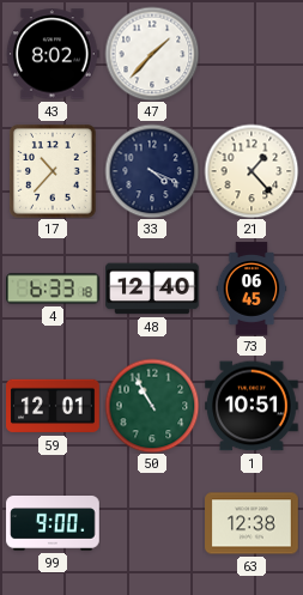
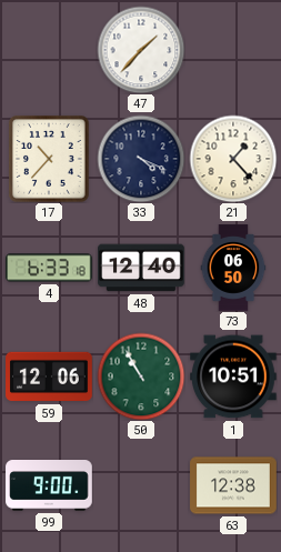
43: 8:02 -> none (53, 54)
73: 06:45 -> 06:50 (233, 268)
59: 12:01 -> 12:06 (49, 377)
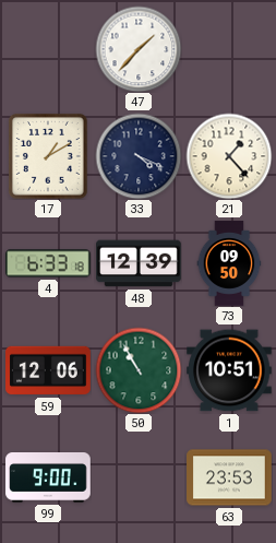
17: 10:37 -> 1:10 (49, 156)
48: 12:40 -> 12:39 (139, 263)
73: 06:50 -> 09:50 (229, 263)
63: 12:38 -> 23:53 (229, 477)
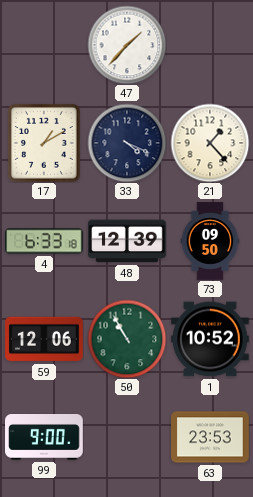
1: 10:51 -> 10:52 (211, 339)
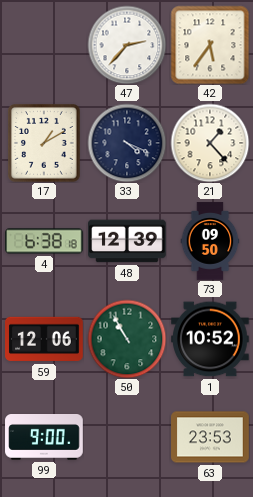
47: 1:37 -> 2:37 (127, 45)
42: none -> 5:36 (210, 45)
4: 6:33 -> 6:38 (44, 241)
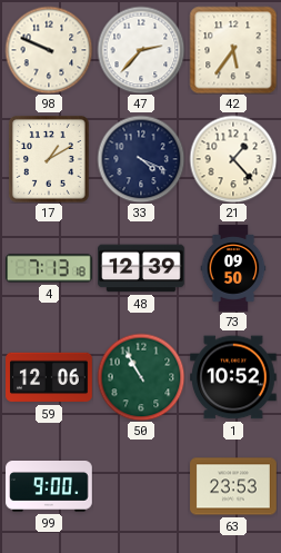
98: none -> 9:49 (49, 50)
4: 6:38 -> 7:13 (49, 268)
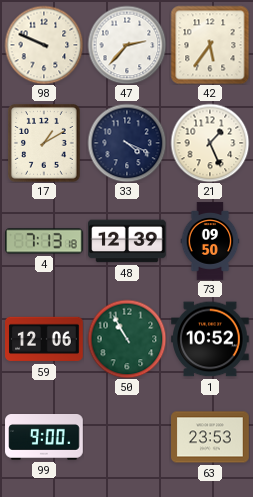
21: 1:23 -> 1:26 (210, 143)
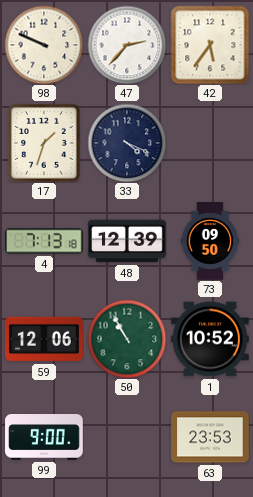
17: 1:10 -> 1:33 (45, 143)
21: 1:26 -> none (210, 143)
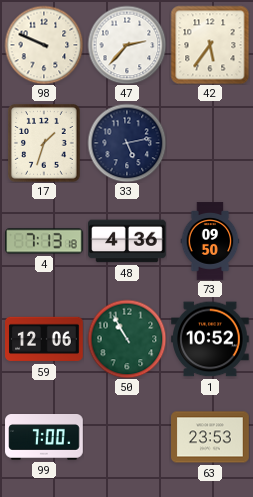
33: 4:19 -> 5:13 (127, 143)
48: 12:39 -> 4:36 (127, 241)
99: 9:00 -> 7:00 (44, 438)
